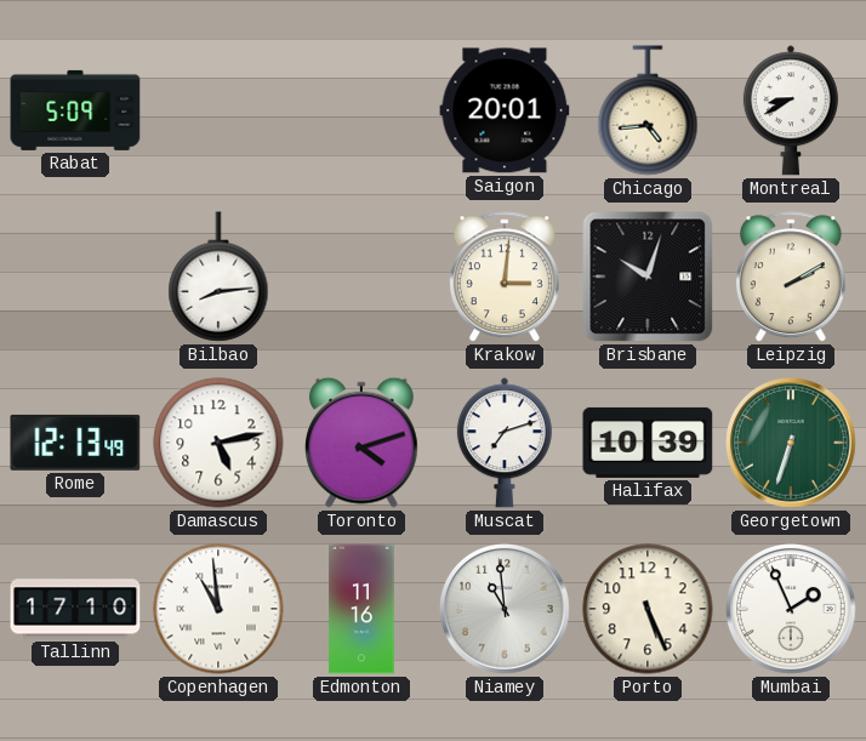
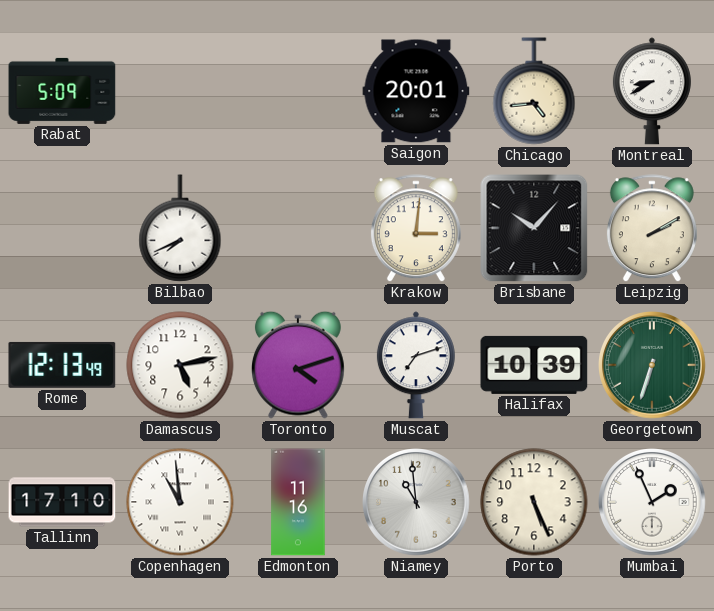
Bilbao: 8:14 -> 7:41 (180, 228)
Brisbane: 10:03 -> 10:07 (534, 228)
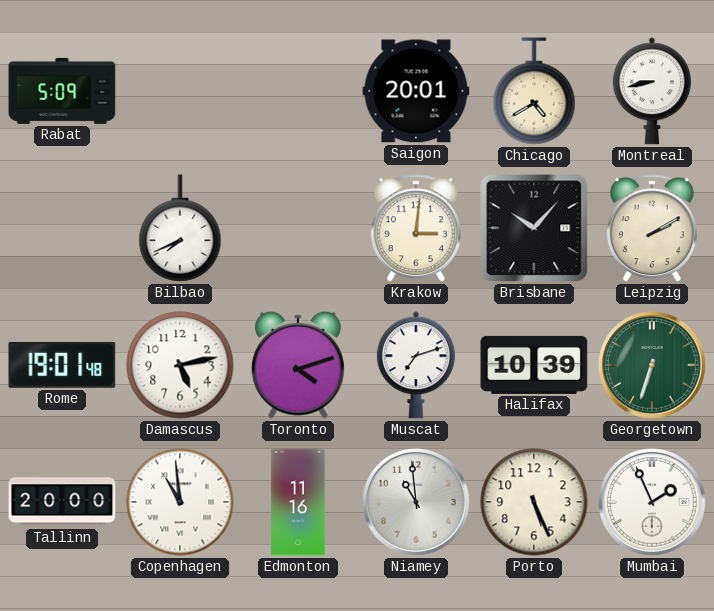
Chicago: 4:44 -> 4:40 (534, 91)
Montreal: 8:40 -> 8:43 (652, 91)
Rome: 12:13 -> 19:01 (62, 365)
Tallinn: 17:10 -> 20:00 (62, 502)
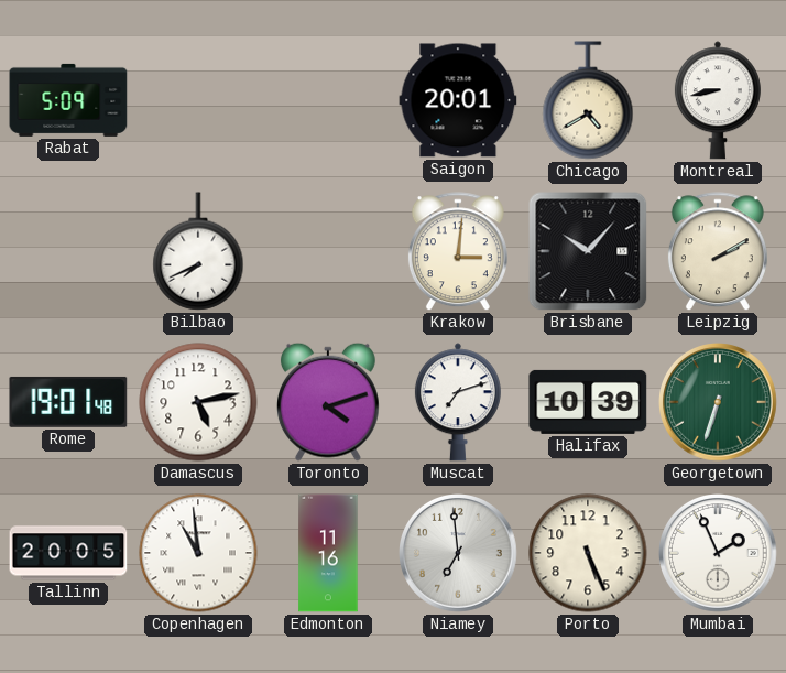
Tallinn: 20:00 -> 20:05 (68, 553)
Niamey: 10:59 -> 6:59 (459, 554)
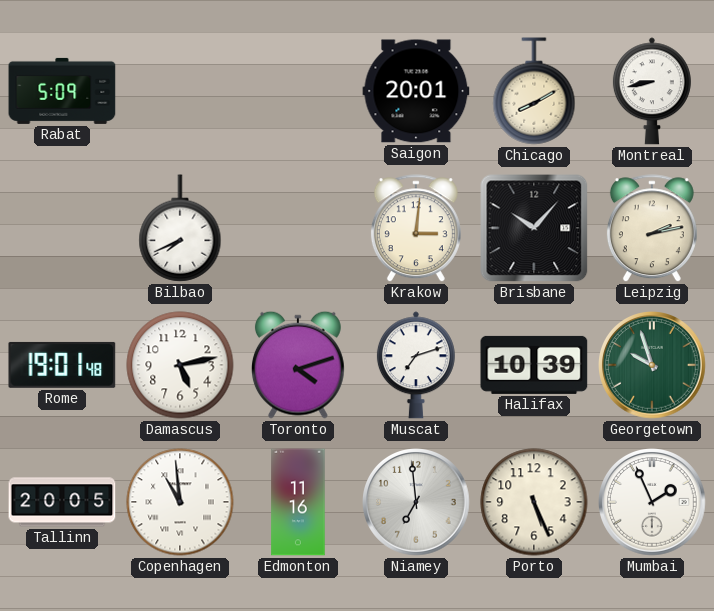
Chicago: 4:40 -> 8:10 (534, 91)
Leipzig: 2:10 -> 2:13 (652, 229)
Georgetown: 6:33 -> 9:57 (653, 366)
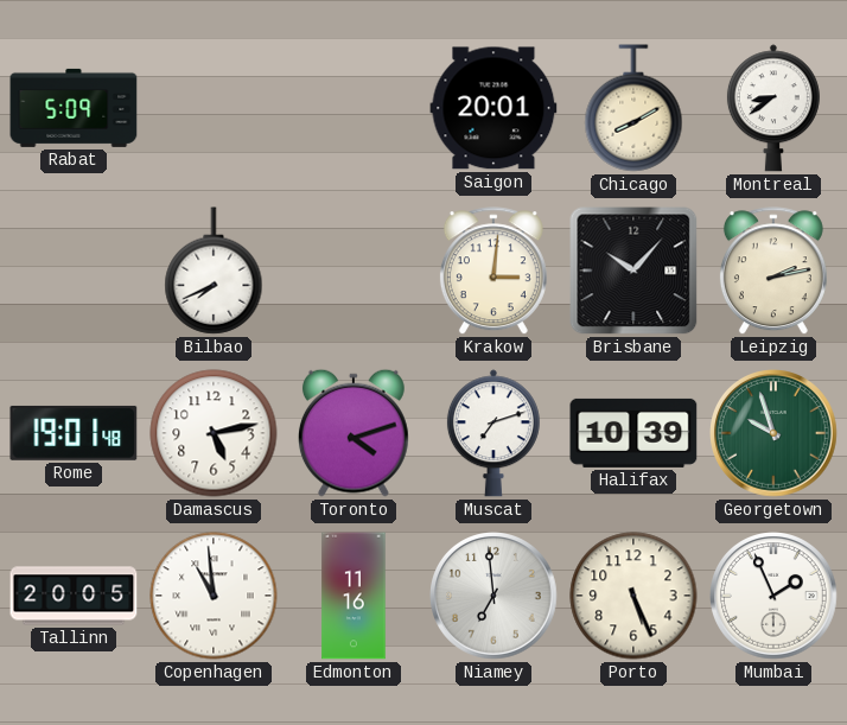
Montreal: 8:43 -> 8:39 (773, 108)
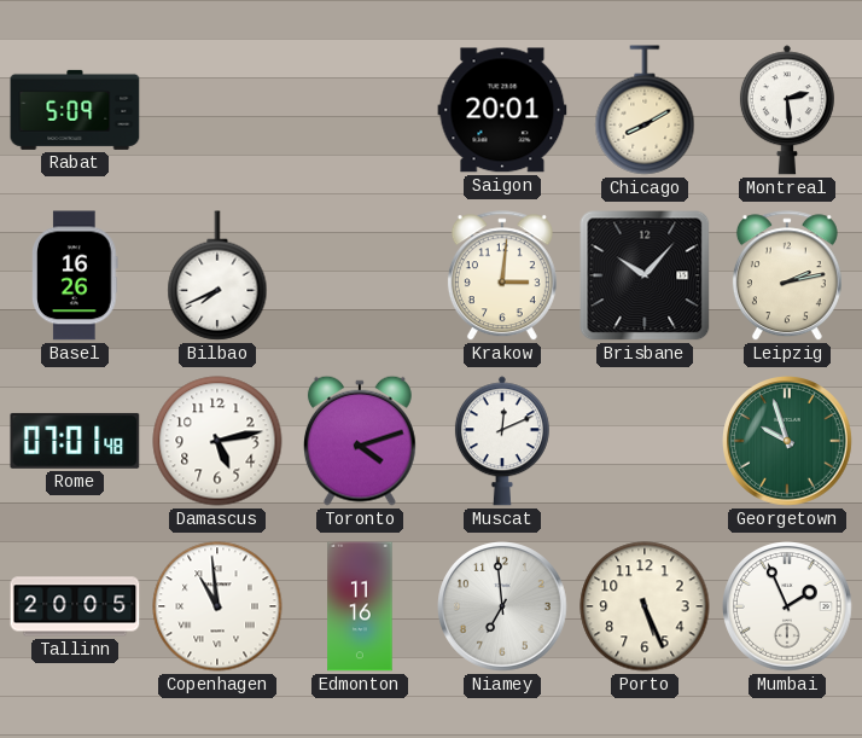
Montreal: 8:39 -> 2:29 (787, 110)
Basel: none -> 16:26 (75, 275)
Rome: 19:01 -> 07:01 (75, 441)
Muscat: 7:12 -> 12:11 (502, 441)
Halifax: 10:39 -> none (633, 433)
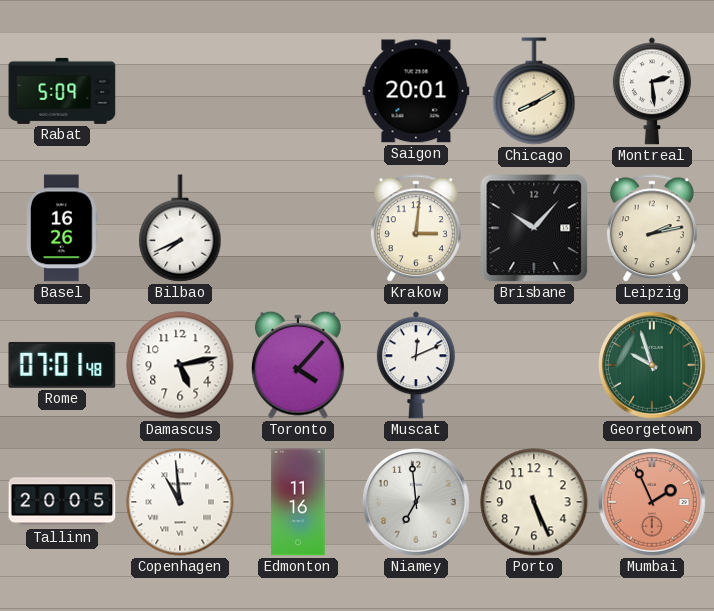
Toronto: 4:12 -> 4:07 (298, 365)
Mumbai dial: white -> salmon (653, 503)
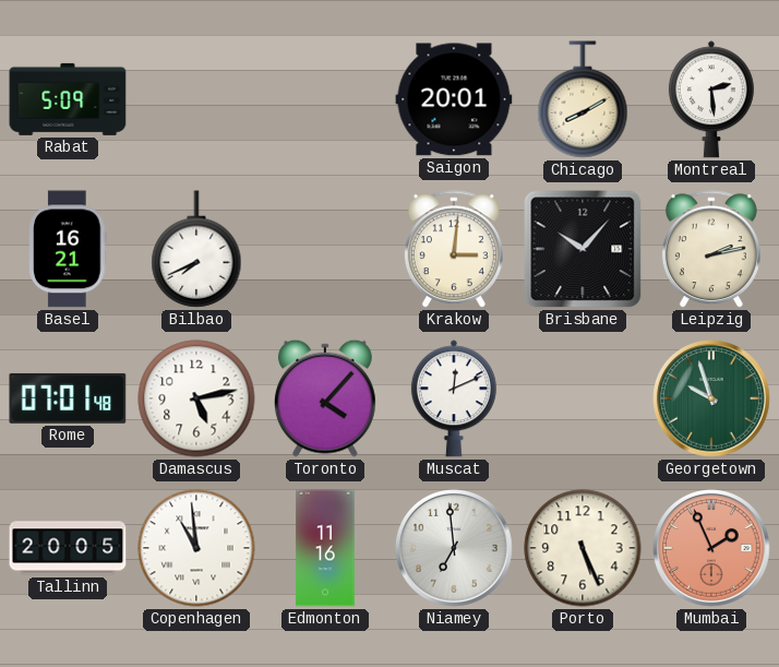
Basel: 16:26 -> 16:21 (68, 249)
